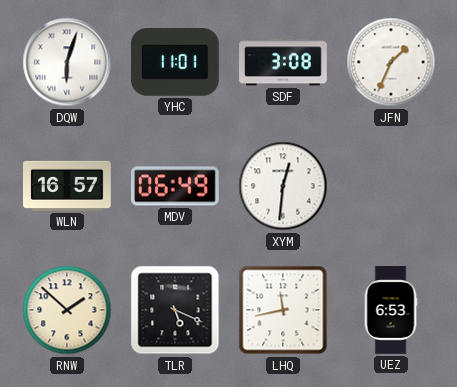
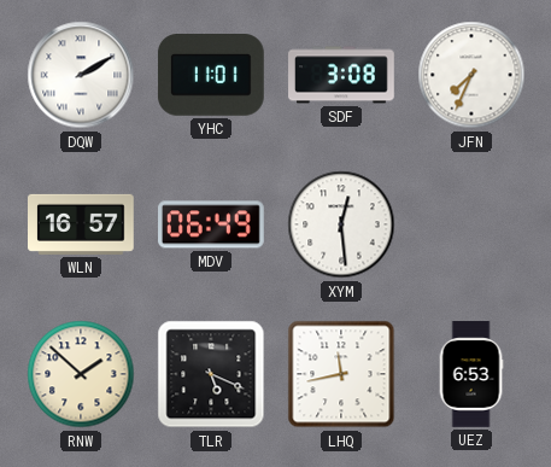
DQW: 6:03 -> 2:10 (81, 75)
JFN: 1:34 -> 7:34 (471, 75)
XYM: 12:31 -> 12:29 (341, 224)
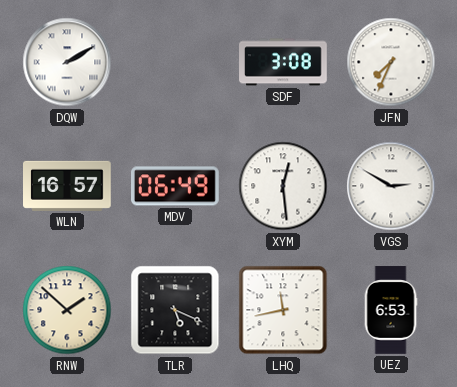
YHC: 11:01 -> none (211, 76)
VGS: none -> 2:50 (391, 186)
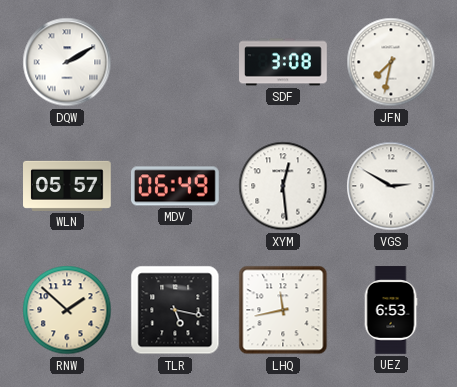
JFN: 7:34 -> 7:32 (391, 62)
WLN: 16:57 -> 05:57 (68, 186)
TLR: 5:19 -> 5:17 (175, 310)
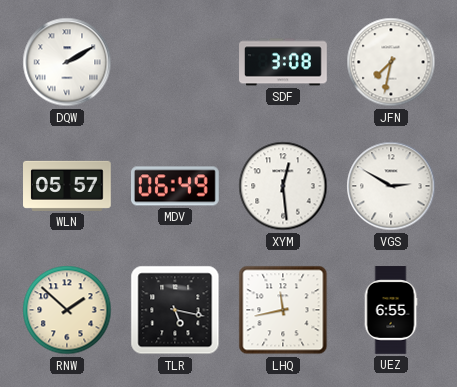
UEZ: 6:53 -> 6:55 (391, 310)
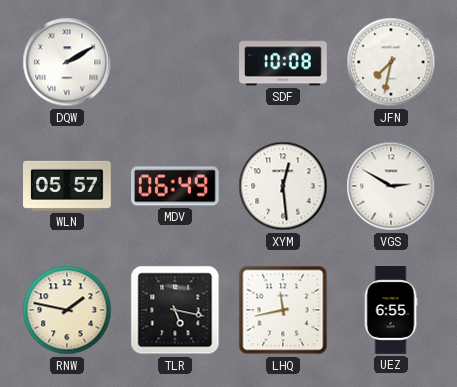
SDF: 3:08 -> 10:08 (283, 62)
RNW: 1:52 -> 1:47 (67, 310)
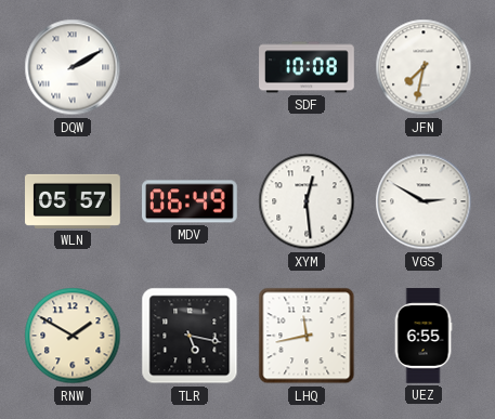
RNW: 1:47 -> 1:50 (73, 336)
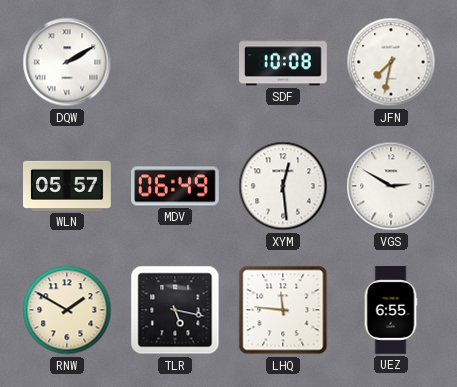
LHQ: 11:43 -> 11:46 (283, 310)
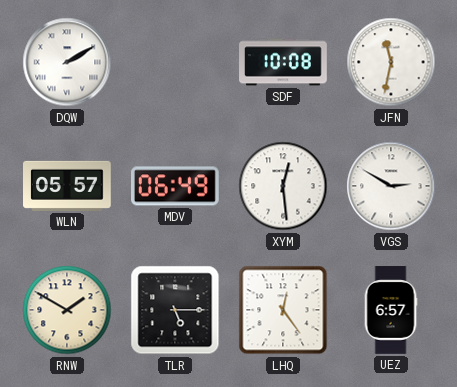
JFN: 7:32 -> 11:32 (391, 62)
TLR: 5:17 -> 5:15 (175, 310)
LHQ: 11:46 -> 12:24 (283, 310)
UEZ: 6:55 -> 6:57 (391, 310)
